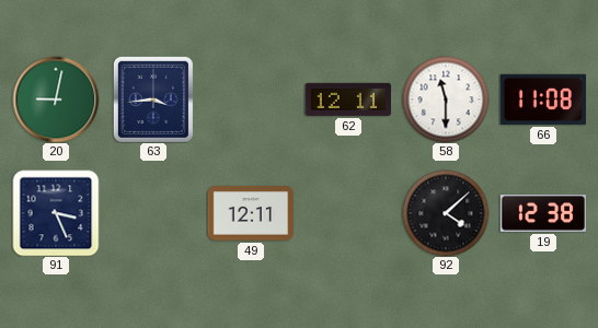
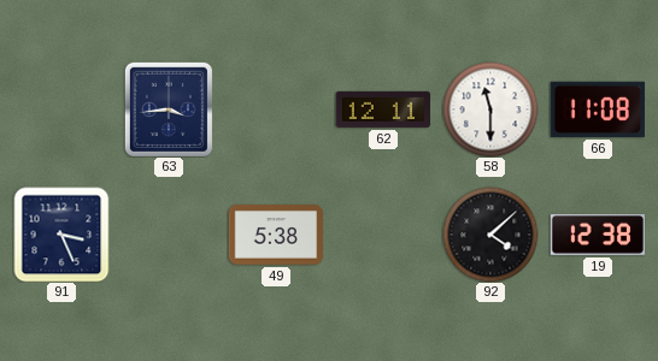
20: 9:02 -> none (56, 99)
49: 12:11 -> 5:38 (275, 236)
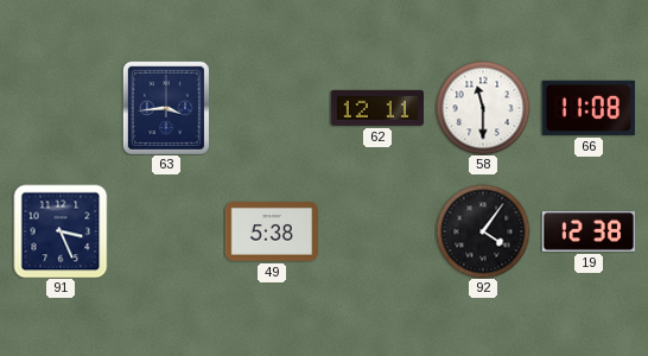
92: 4:08 -> 4:06 (483, 231)
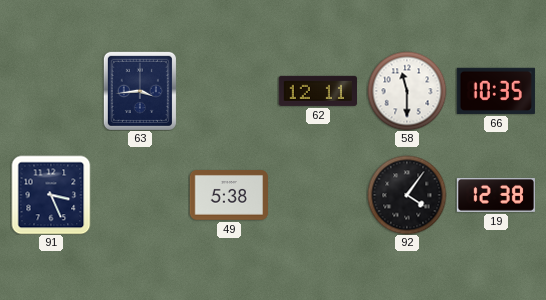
66: 11:08 -> 10:35 (496, 91)
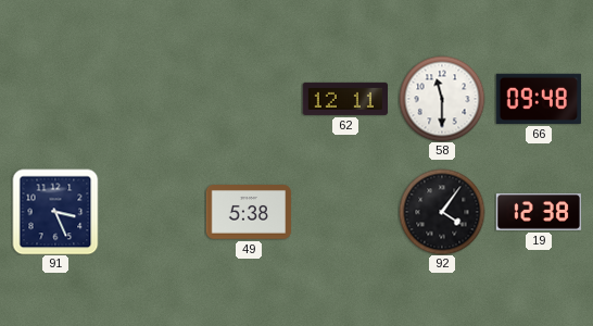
63: 3:44 -> none (140, 91)
66: 10:35 -> 09:48 (539, 99)
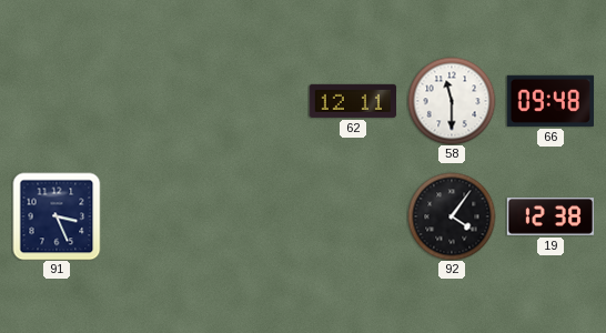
49: 5:38 -> none (248, 213)
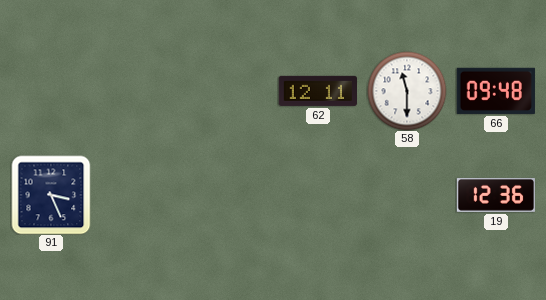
92: 4:06 -> none (452, 216)
19: 12:38 -> 12:36 (495, 195)
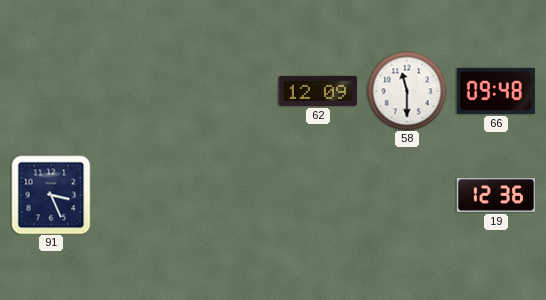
62: 12:11 -> 12:09 (317, 91)
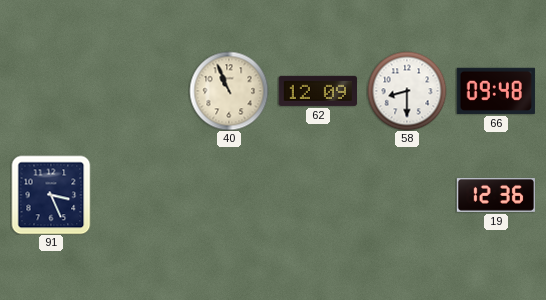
40: none -> 10:56 (229, 91)
58: 11:30 -> 8:30 (407, 91)
